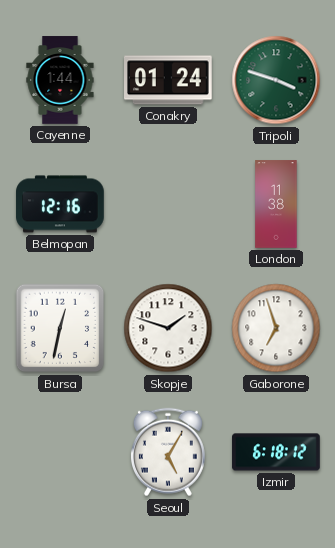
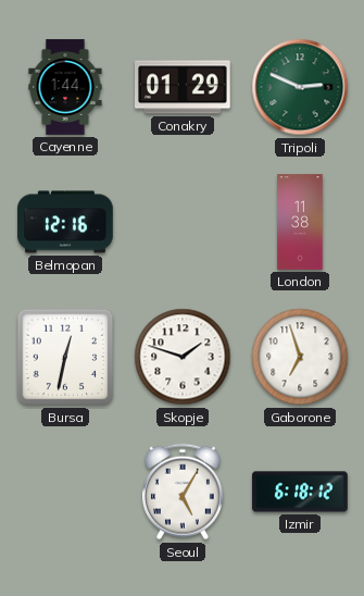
Conakry: 01:24 -> 01:29 (184, 87)
Tripoli: 3:48 -> 2:49 (300, 87)
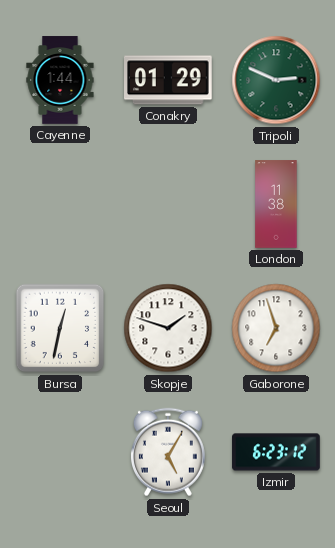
Belmopan: 12:16 -> none (65, 222)
Izmir: 6:18 -> 6:23 (276, 452)
